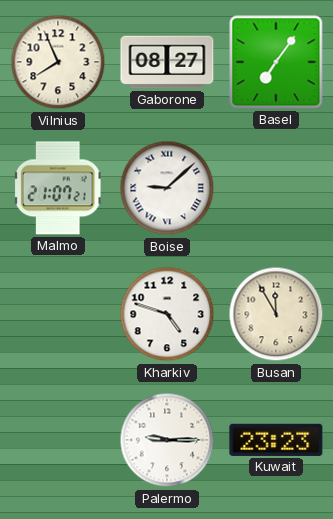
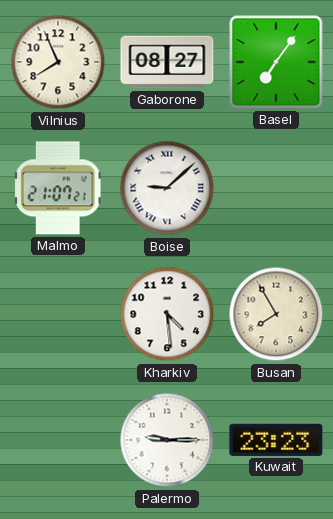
Kharkiv: 4:48 -> 4:29 (167, 314)
Busan: 11:55 -> 7:55 (276, 314)
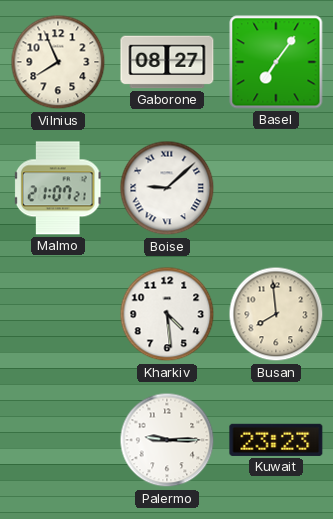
Busan: 7:55 -> 7:59 (276, 314)
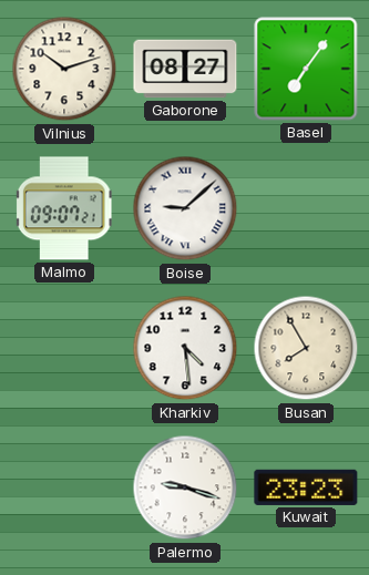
Vilnius: 7:56 -> 10:12 (64, 69)
Malmo: 21:07 -> 09:07 (64, 208)
Busan: 7:59 -> 7:55 (306, 348)
Palermo: 9:15 -> 9:18 (185, 487)
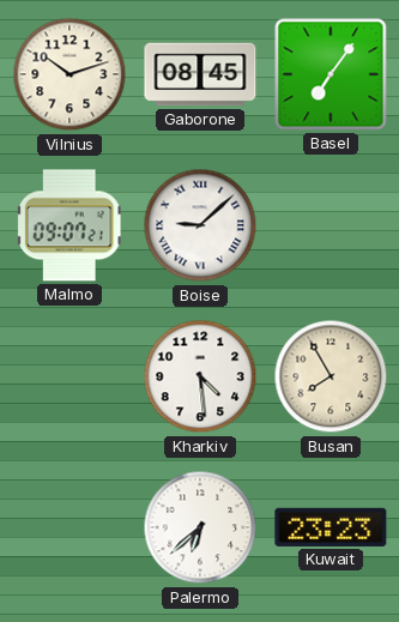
Gaborone: 08:27 -> 08:45 (200, 74)
Palermo: 9:18 -> 6:38 (200, 527)
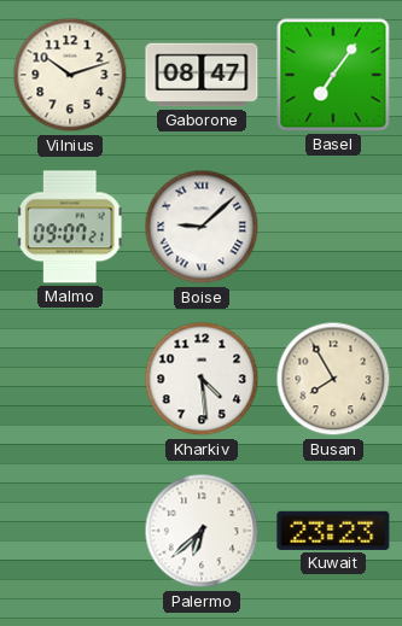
Gaborone: 08:45 -> 08:47 (202, 75)
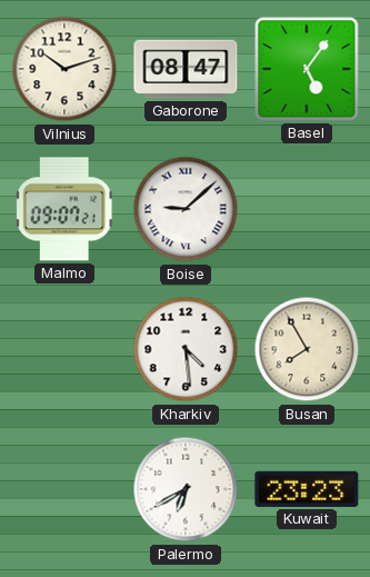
Basel: 7:06 -> 5:06 (307, 69)
Palermo: 6:38 -> 6:40 (186, 489)
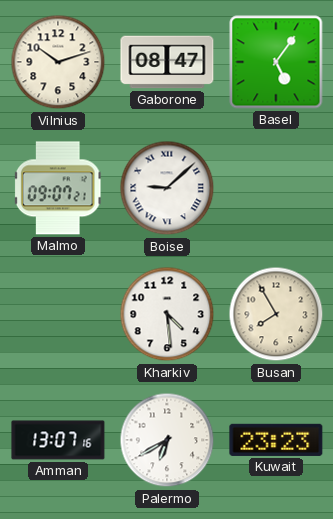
Amman: none -> 13:07 (58, 440)
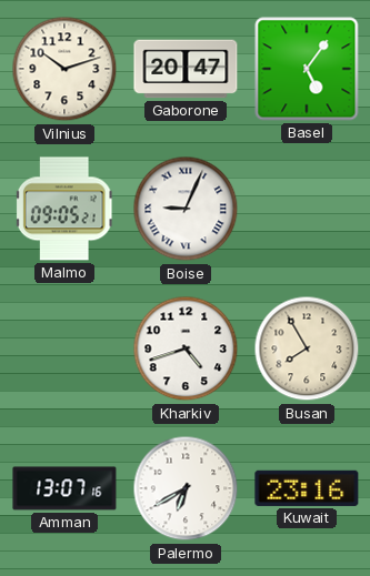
Gaborone: 08:47 -> 20:47 (186, 69)
Malmo: 09:07 -> 09:05 (64, 209)
Boise: 9:08 -> 9:04 (186, 209)
Kharkiv: 4:29 -> 4:42 (186, 348)
Kuwait: 23:23 -> 23:16 (307, 488)
